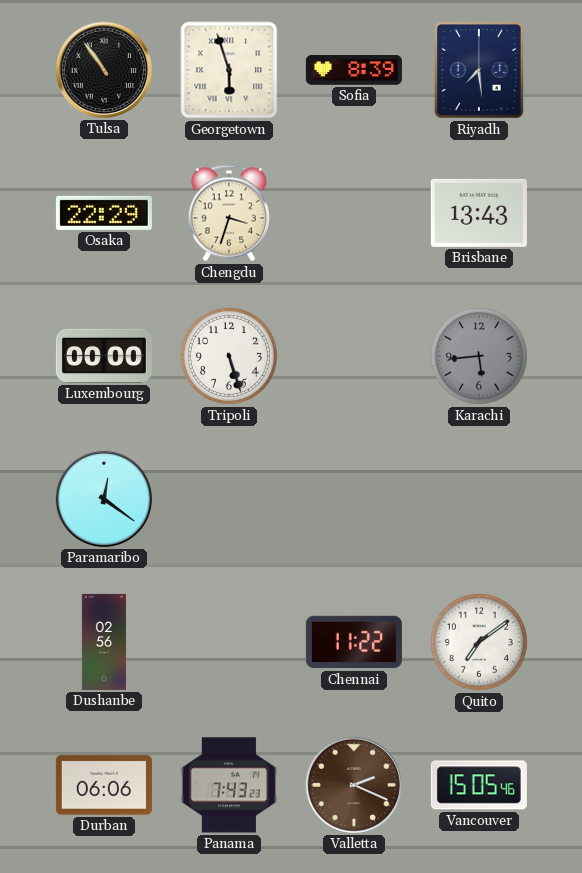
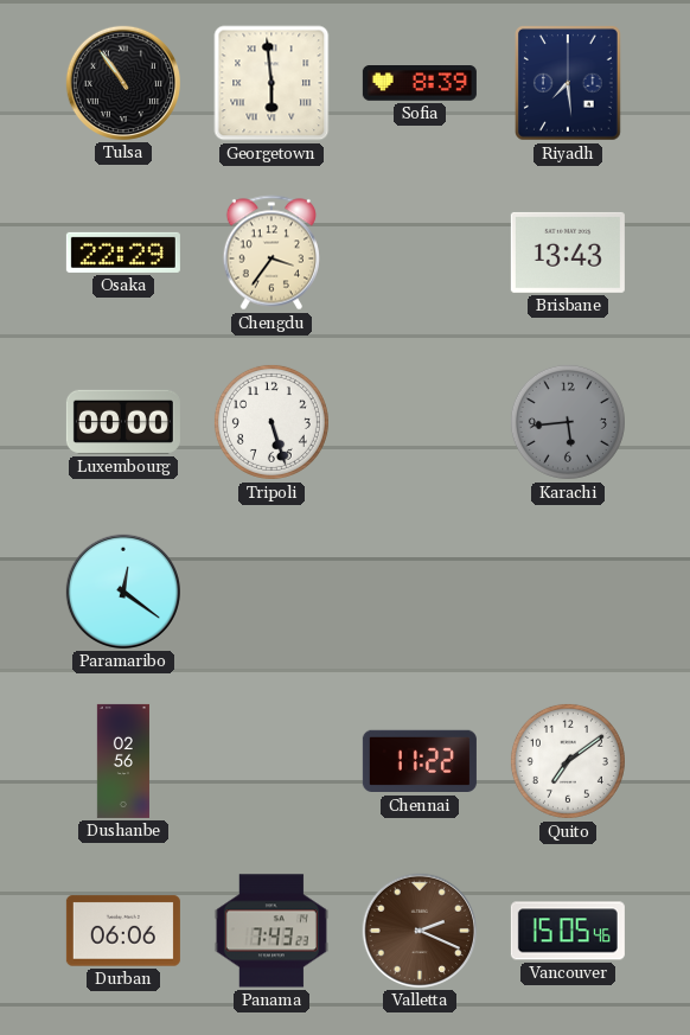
Georgetown: 5:57 -> 5:59 (271, 83)
Chengdu: 3:33 -> 3:36 (271, 253)
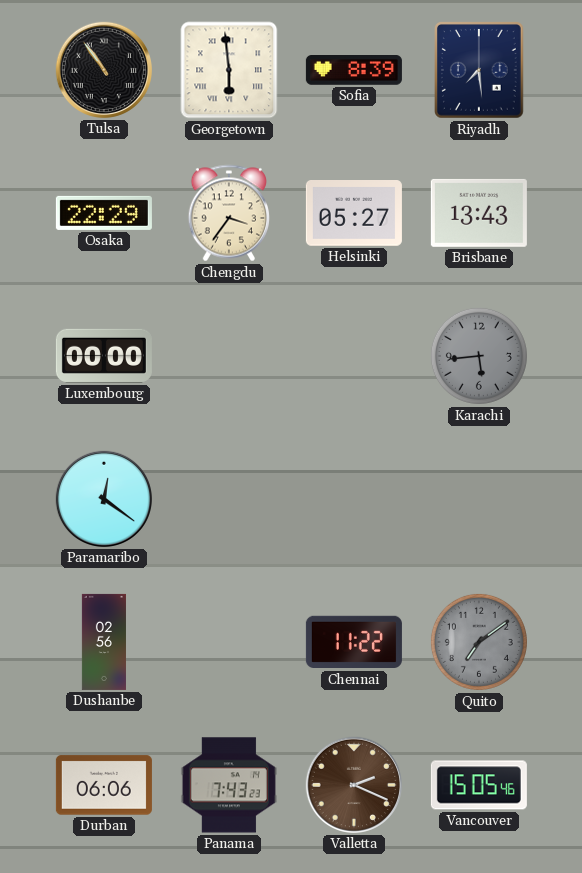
Helsinki: none -> 05:27 (354, 214)
Tripoli: 5:27 -> none (271, 422)
Quito dial: white -> grey (479, 642)
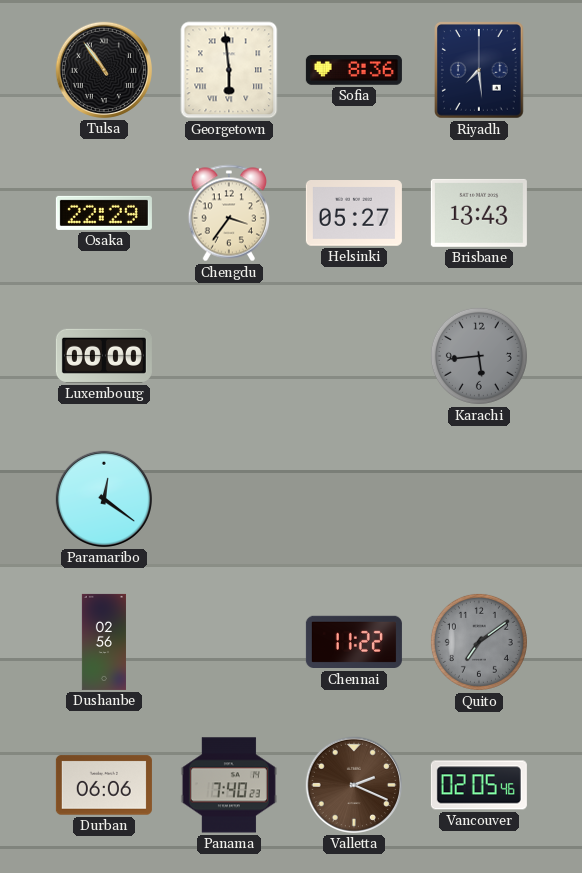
Sofia: 8:39 -> 8:36 (354, 71)
Panama: 7:43 -> 7:40 (229, 785)
Vancouver: 15:05 -> 02:05 (479, 785)
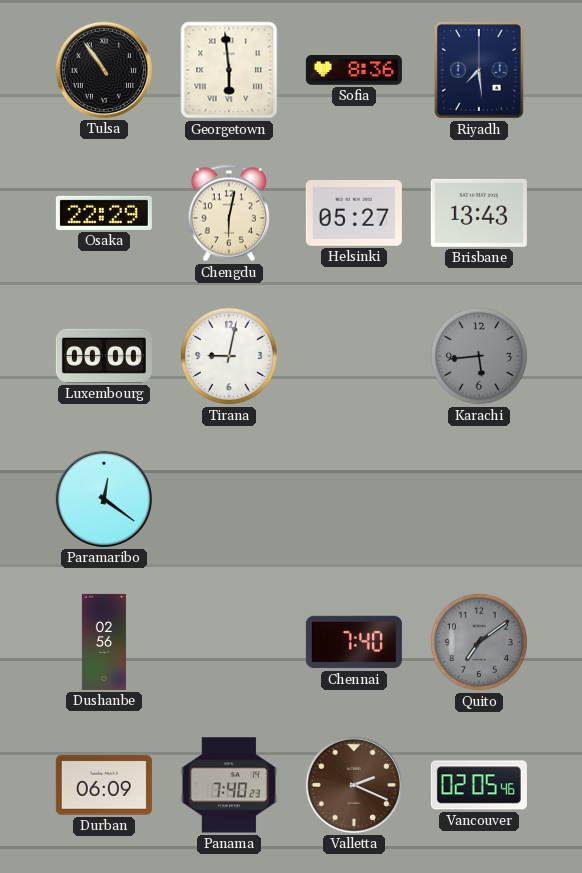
Chengdu: 3:36 -> 6:02 (229, 213)
Tirana: none -> 9:02 (229, 356)
Chennai: 11:22 -> 7:40 (354, 642)
Durban: 06:06 -> 06:09 (104, 785)
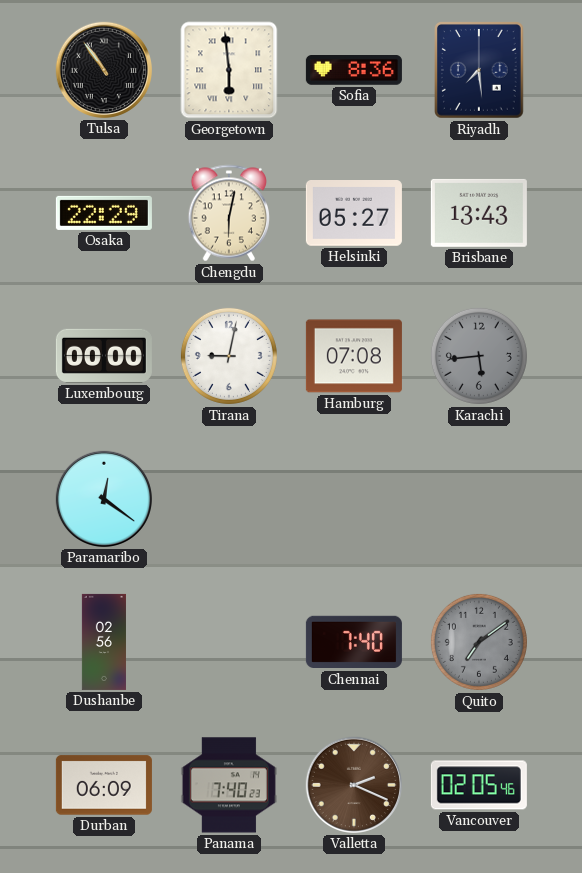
Hamburg: none -> 07:08 (354, 356)
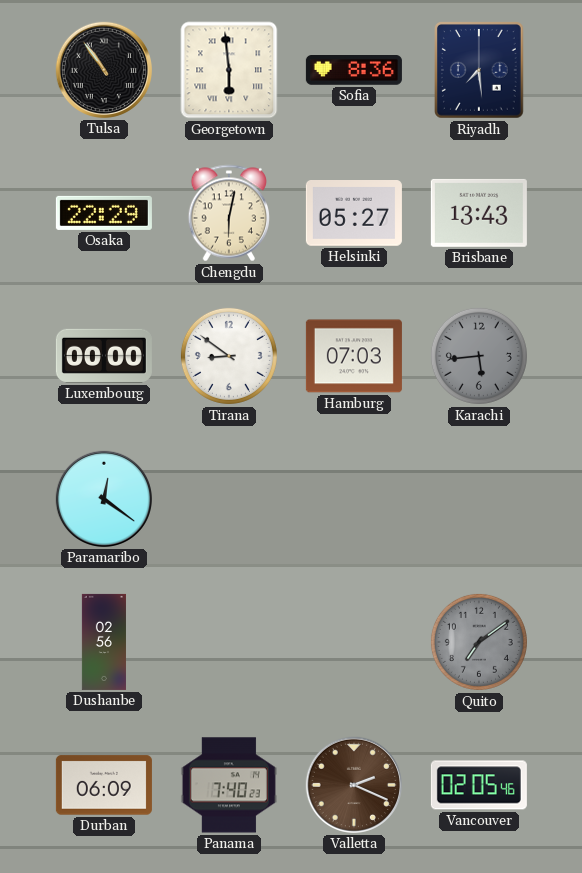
Tirana: 9:02 -> 8:51 (229, 356)
Hamburg: 07:08 -> 07:03 (354, 356)
Chennai: 7:40 -> none (354, 642)
